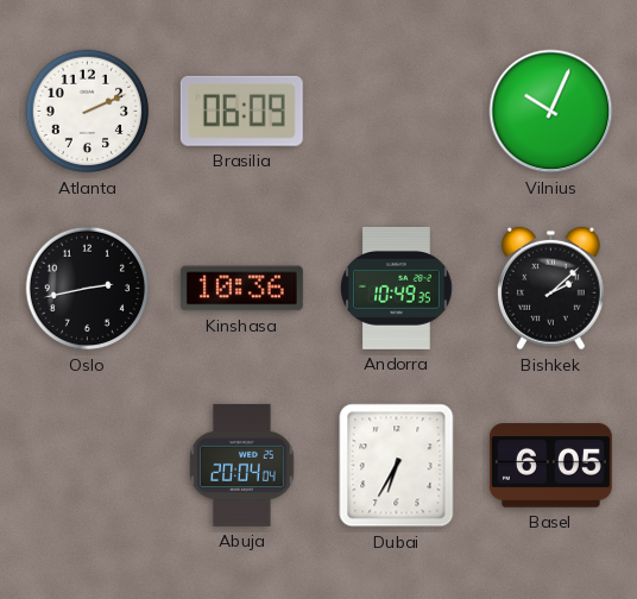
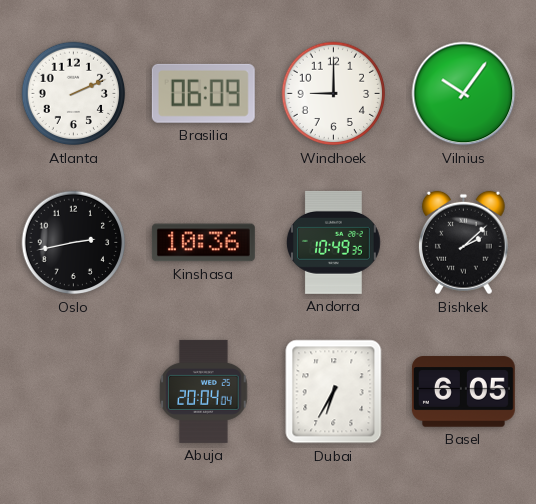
Windhoek: none -> 9:00 (334, 94)
Vilnius: 10:04 -> 10:06 (464, 94)
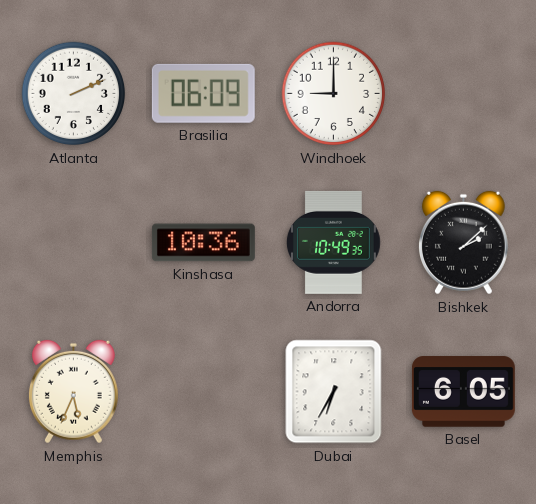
Vilnius: 10:06 -> none (464, 94)
Oslo: 2:43 -> none (74, 243)
Memphis: none -> 5:34 (73, 392)
Abuja: 20:04 -> none (204, 391)
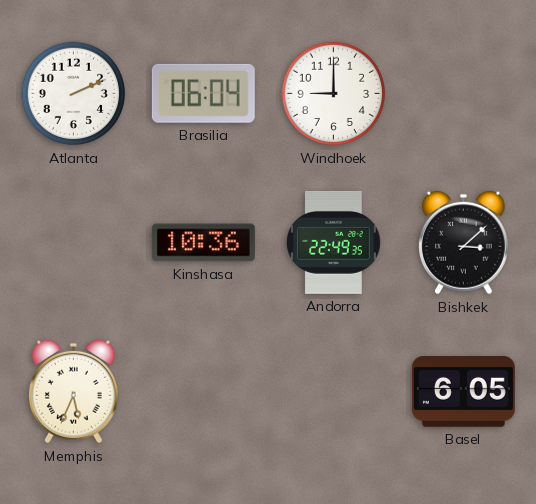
Brasilia: 06:09 -> 06:04 (203, 93)
Andorra: 10:49 -> 22:49 (333, 242)
Bishkek: 2:08 -> 3:08 (463, 243)
Dubai: 6:35 -> none (334, 392)
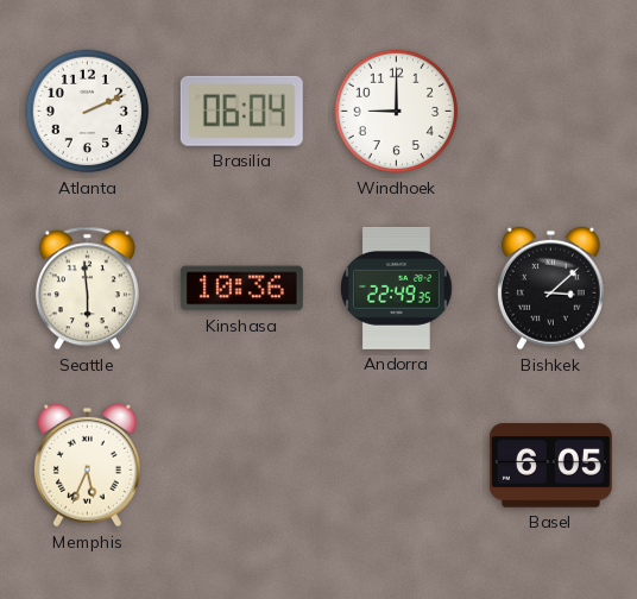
Seattle: none -> 5:59 (87, 289)
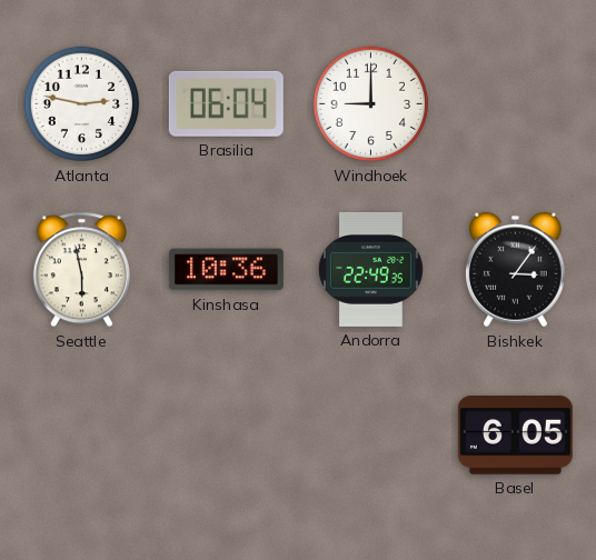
Atlanta: 2:11 -> 2:47 (82, 104)
Seattle: 5:59 -> 5:58 (81, 270)
Bishkek: 3:08 -> 3:06 (515, 270)
Memphis: 5:34 -> none (87, 466)
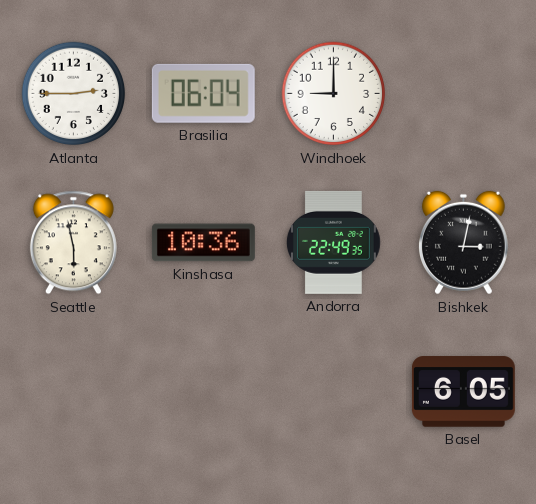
Atlanta: 2:47 -> 2:45 (74, 94)
Bishkek: 3:06 -> 3:02 (463, 243)
